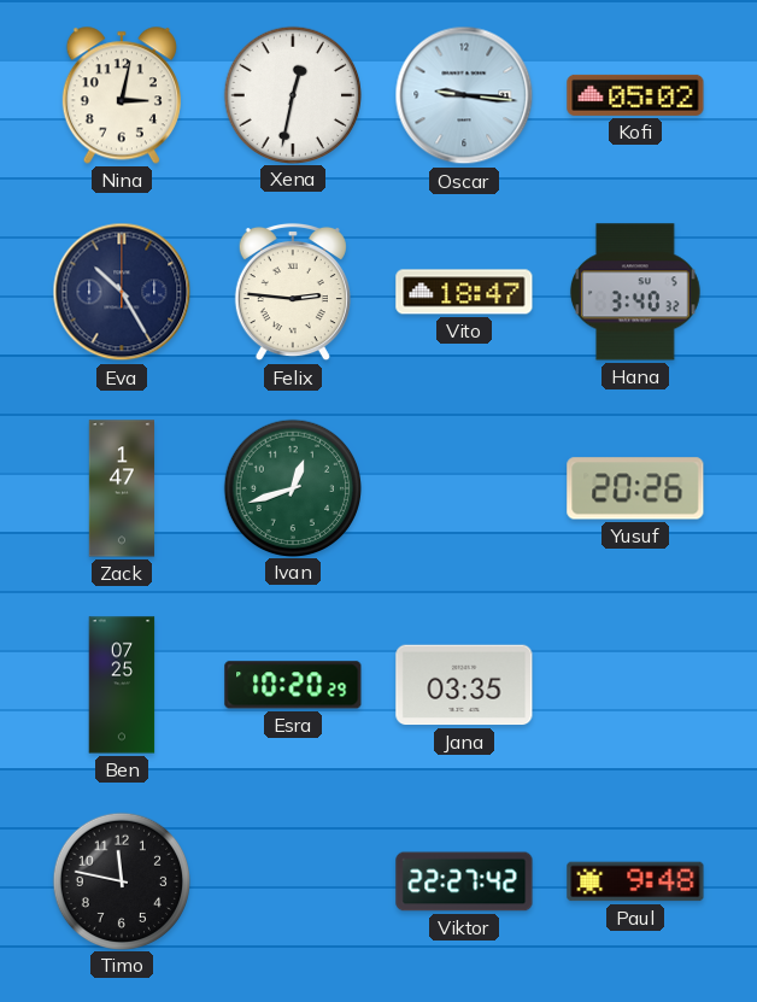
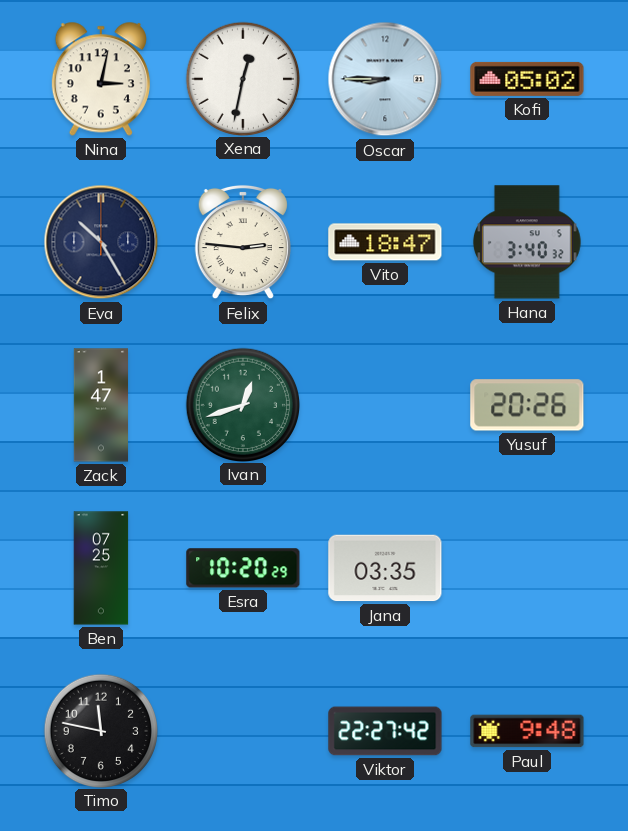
Oscar: 9:16 -> 8:45 (385, 79)
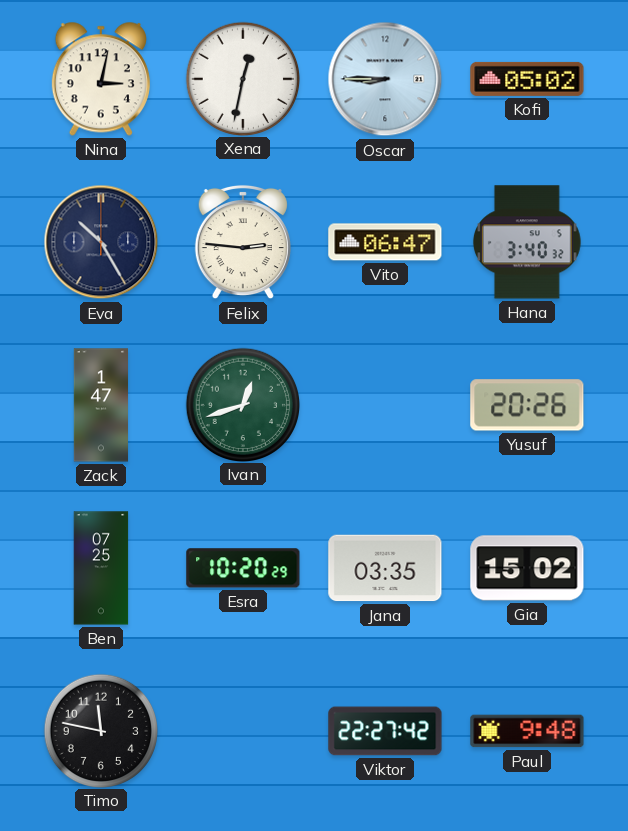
Vito: 18:47 -> 06:47 (385, 242)
Gia: none -> 15:02 (527, 568)
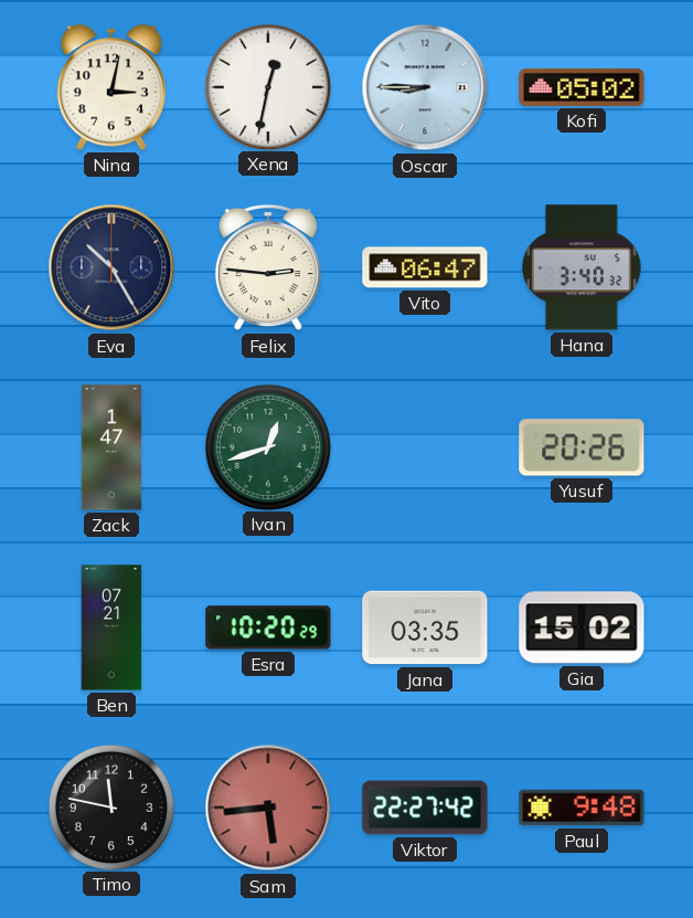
Ben: 07:25 -> 07:21 (111, 627)
Sam: none -> 5:44 (268, 808)
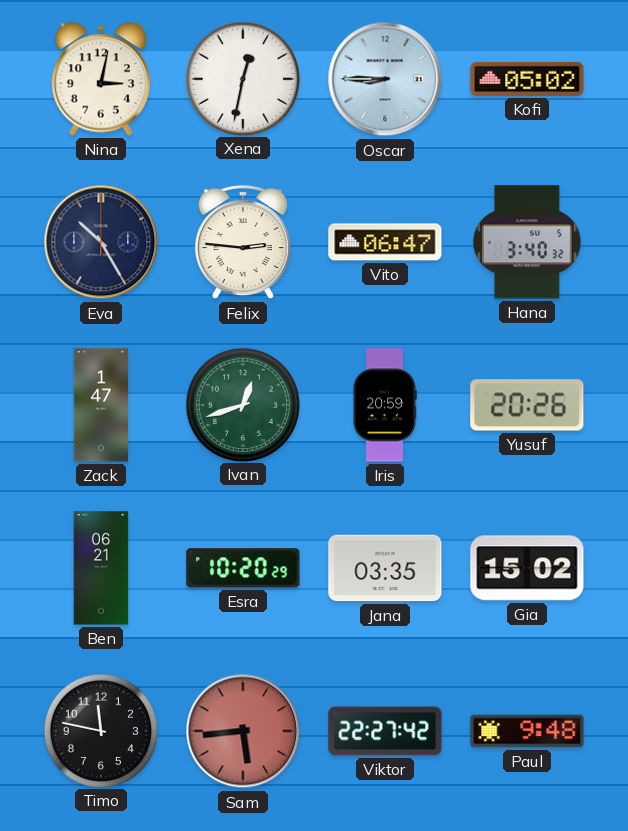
Iris: none -> 20:59 (385, 405)
Ben: 07:21 -> 06:21 (101, 568)
